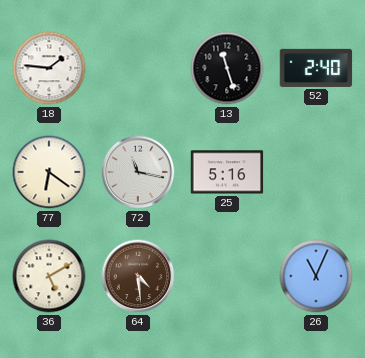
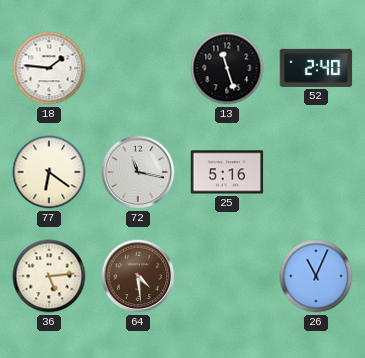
36: 5:10 -> 5:14 (49, 276)
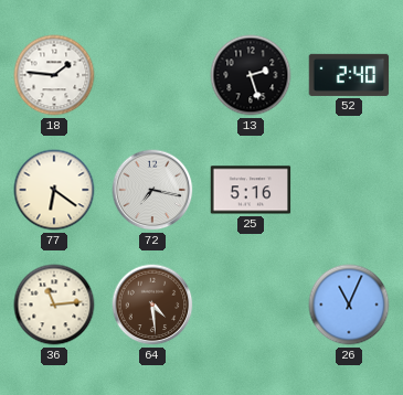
13: 11:27 -> 2:27 (251, 75)
72: 11:17 -> 7:17 (152, 190)
36: 5:14 -> 11:14 (54, 305)
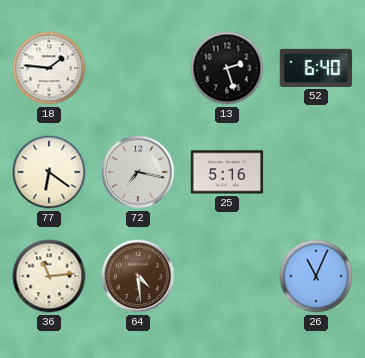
52: 2:40 -> 6:40 (316, 68)
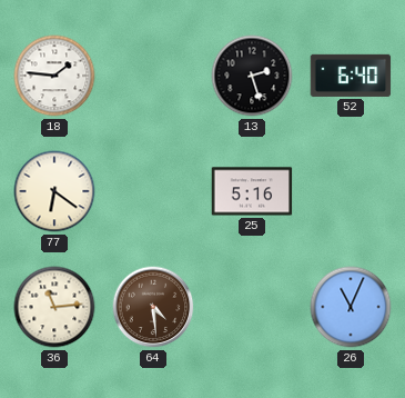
72: 7:17 -> none (138, 172)
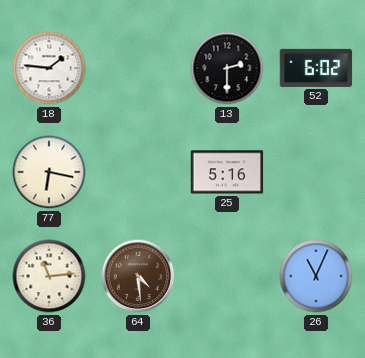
13: 2:27 -> 2:30 (227, 68)
52: 6:40 -> 6:02 (316, 68)
77: 6:21 -> 6:17 (49, 172)
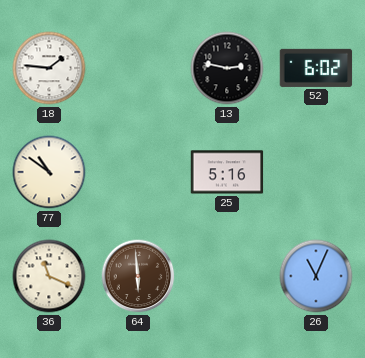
13: 2:30 -> 2:47 (227, 68)
77: 6:17 -> 10:51 (49, 172)
36: 11:14 -> 11:19 (49, 276)
64: 4:29 -> 5:59 (138, 276)
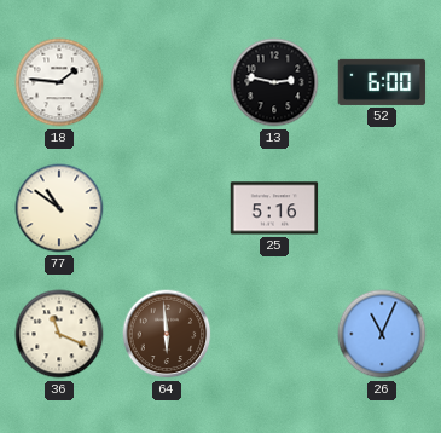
52: 6:02 -> 6:00 (382, 82)
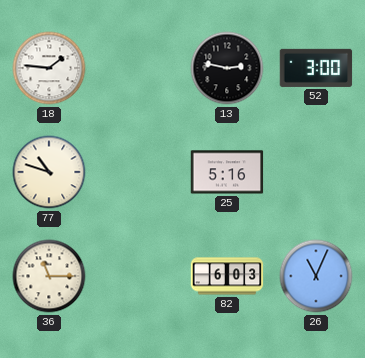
52: 6:00 -> 3:00 (316, 68)
77: 10:51 -> 10:48 (49, 172)
36: 11:19 -> 11:15 (49, 276)
64: 5:59 -> none (167, 334)
82: none -> 6:03 (227, 276)
